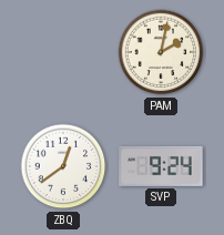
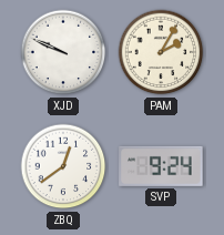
XJD: none -> 9:49 (63, 52)
PAM: 2:02 -> 2:05 (161, 52)
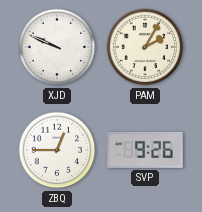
ZBQ: 12:39 -> 12:45 (57, 150)
SVP: 9:24 -> 9:26 (145, 150)
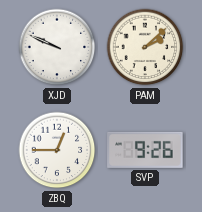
PAM: 2:05 -> 2:08 (145, 47)
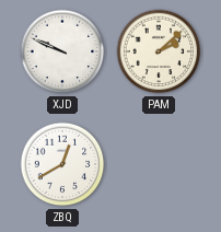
ZBQ: 12:45 -> 12:40 (62, 164)
SVP: 9:26 -> none (145, 150)
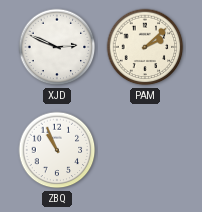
XJD: 9:49 -> 2:49 (57, 47)
ZBQ: 12:40 -> 10:56 (57, 150)
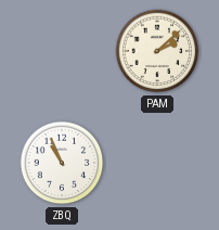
XJD: 2:49 -> none (57, 47)
